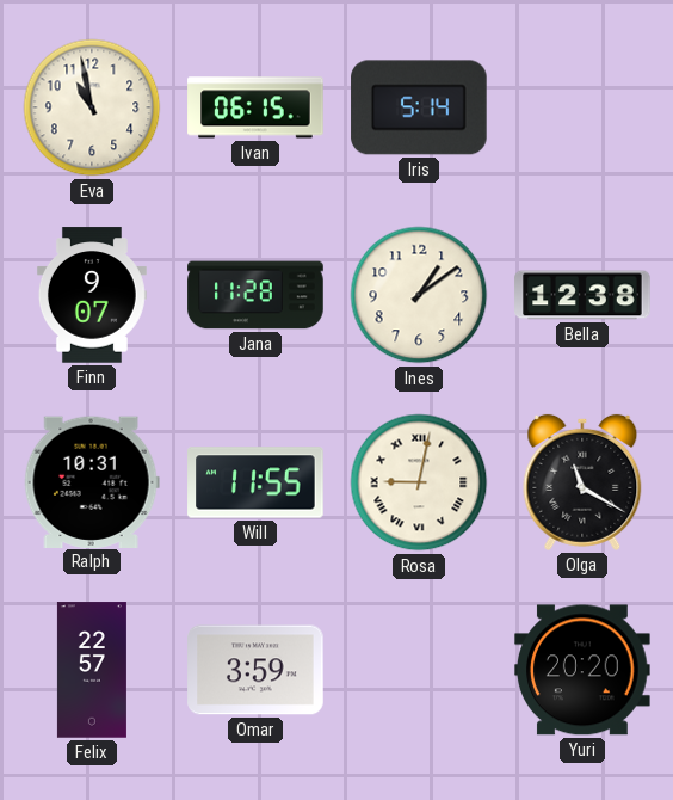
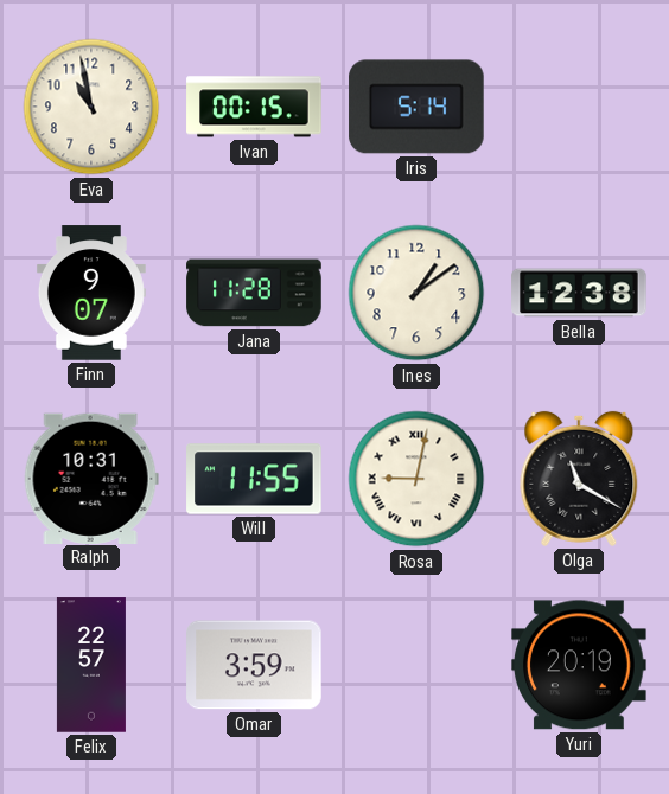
Ivan: 06:15 -> 00:15 (254, 107)
Yuri: 20:20 -> 20:19 (579, 665)
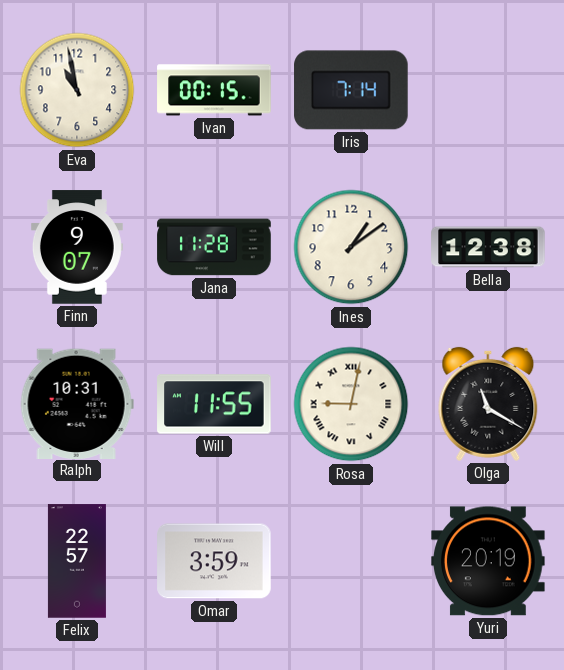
Iris: 5:14 -> 7:14 (351, 90)
